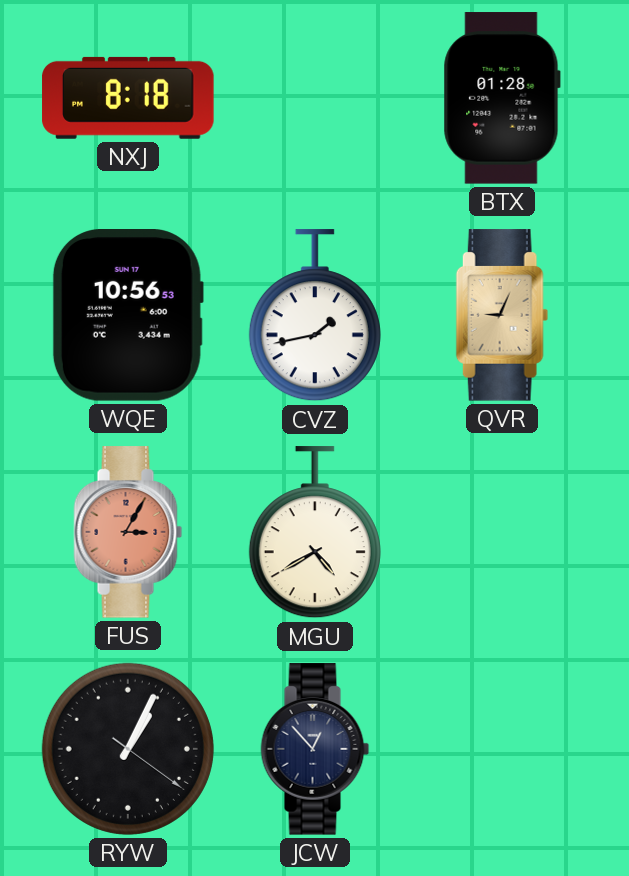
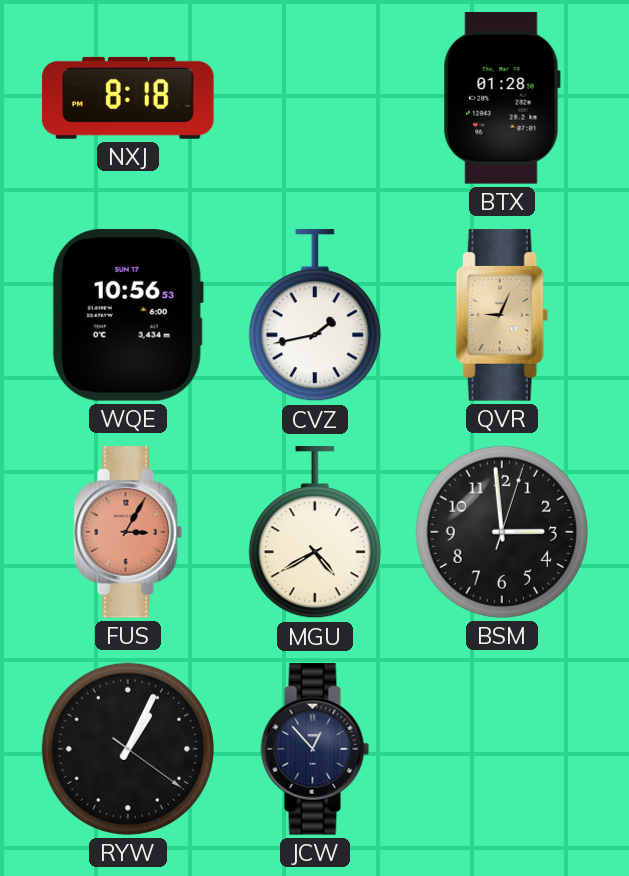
BSM: none -> 2:59 (502, 532)
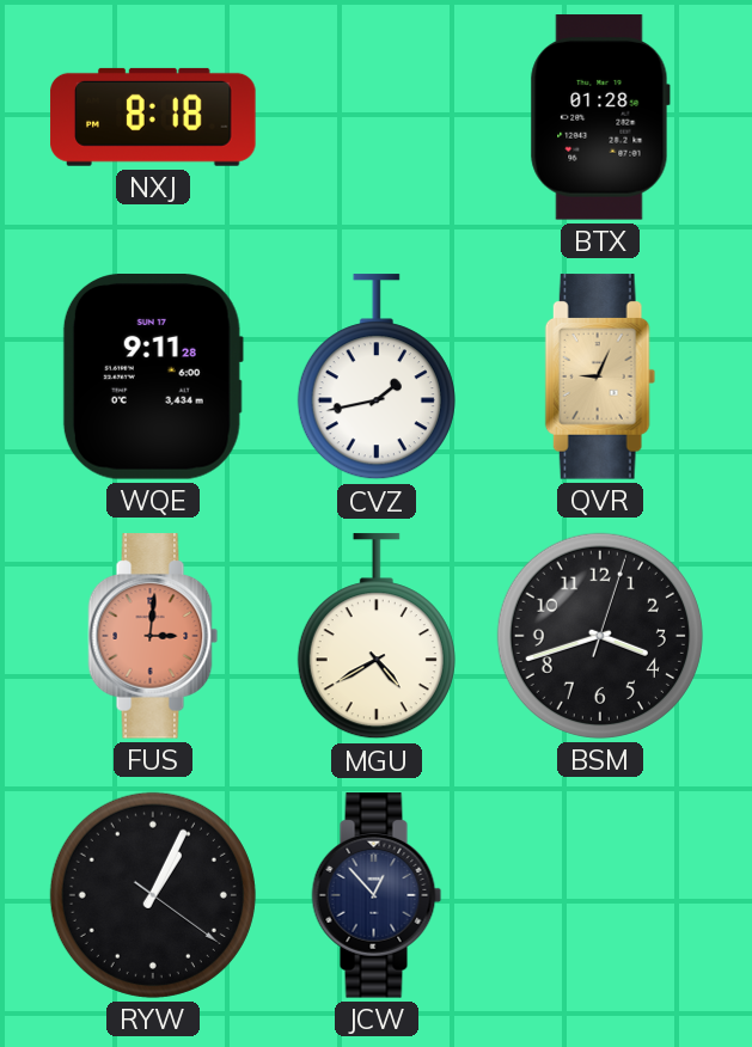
WQE: 10:56 -> 9:11 (153, 378)
FUS: 3:05 -> 3:01 (153, 636)
BSM: 2:59 -> 3:42 (600, 636)
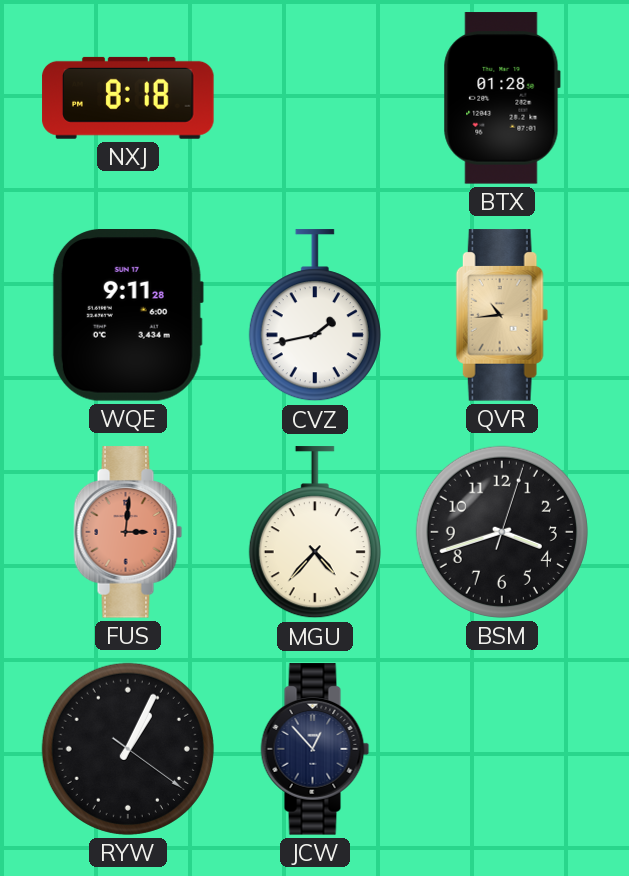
QVR: 9:04 -> 10:44 (502, 315)
MGU: 4:40 -> 4:37 (315, 533)
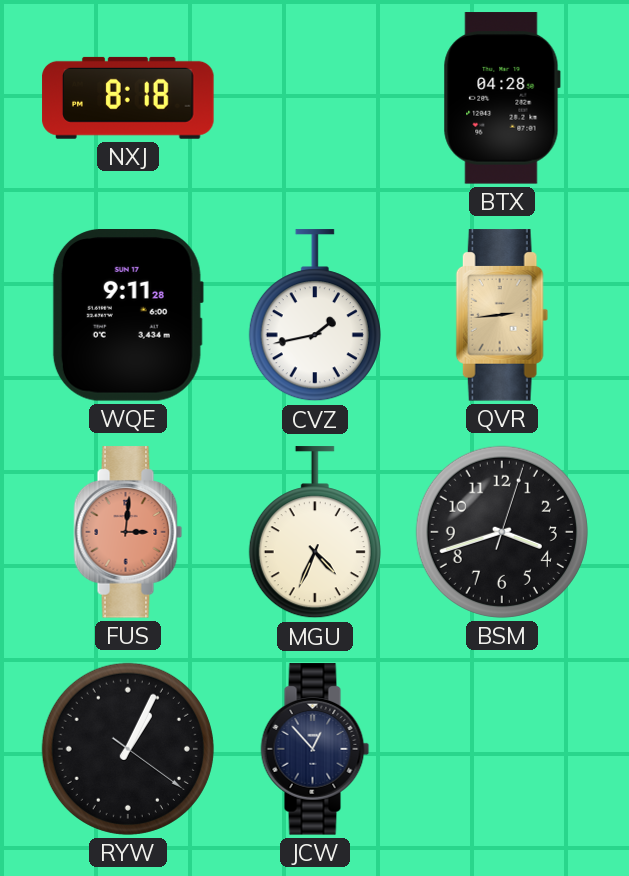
BTX: 01:28 -> 04:28 (502, 98)
QVR: 10:44 -> 2:44 (502, 315)
MGU: 4:37 -> 4:34 (315, 533)
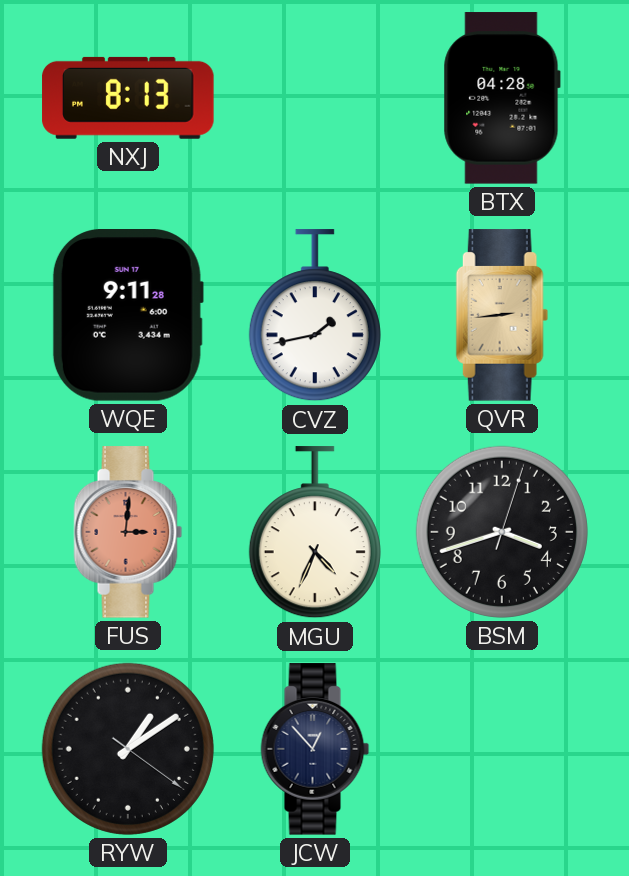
NXJ: 8:18 -> 8:13 (128, 98)
RYW: 1:04 -> 1:09 (128, 749)
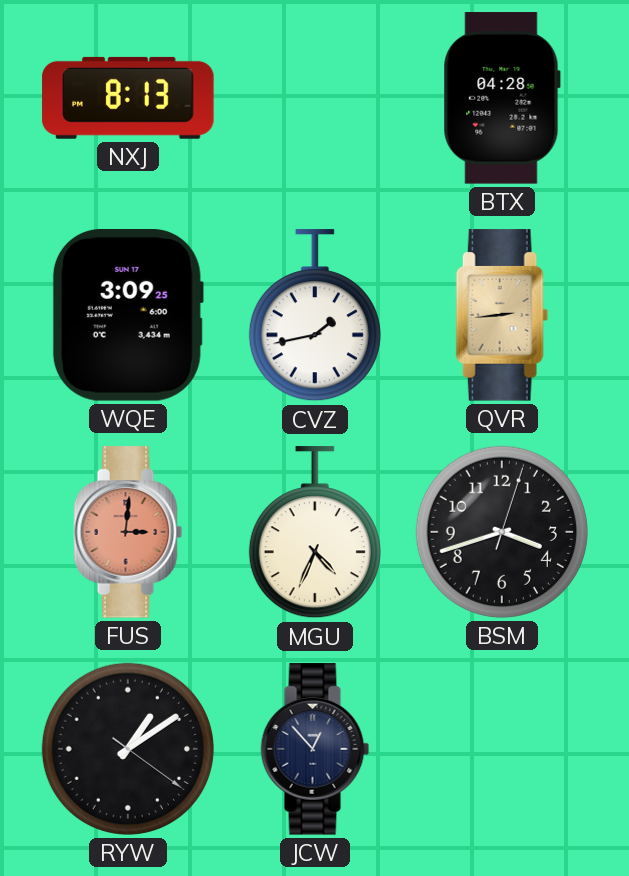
WQE: 9:11 -> 3:09 (128, 316)
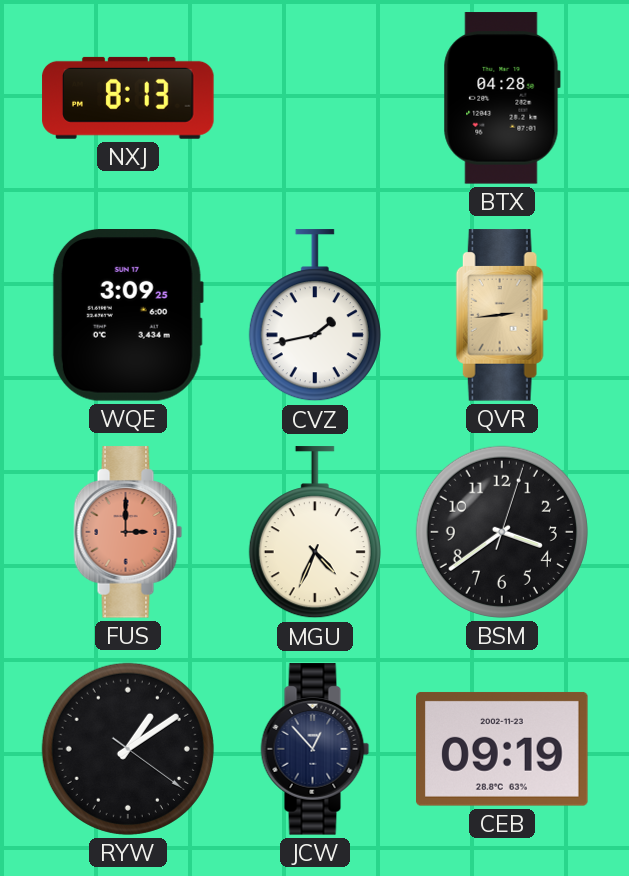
FUS: 3:01 -> 3:00 (128, 532)
BSM: 3:42 -> 3:39 (502, 532)
CEB: none -> 09:19 (503, 749)
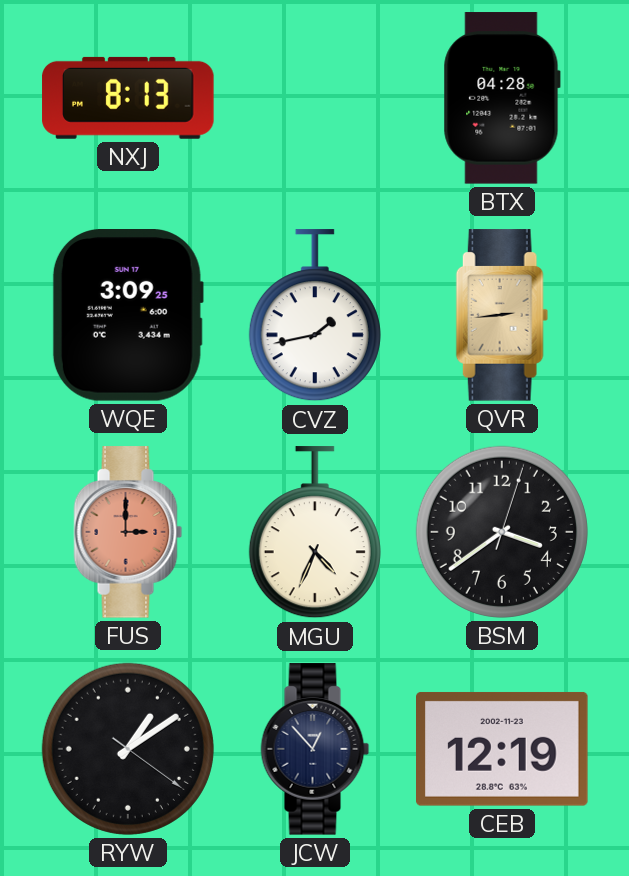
CEB: 09:19 -> 12:19 (503, 749)
